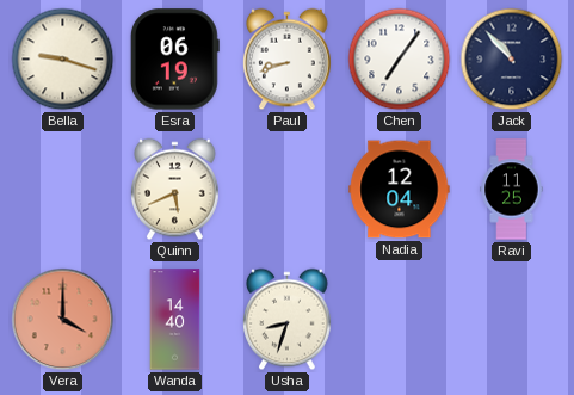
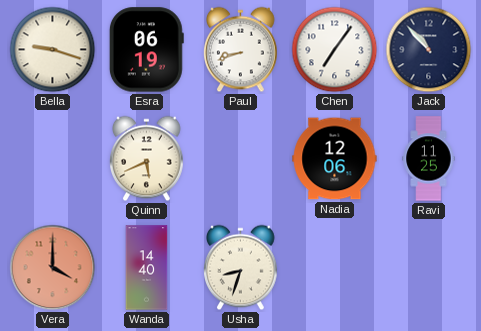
Nadia: 12:04 -> 12:06 (335, 159)
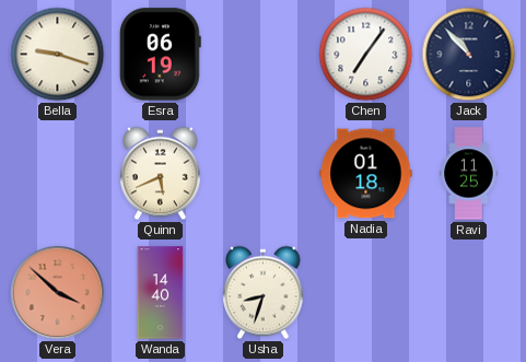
Paul: 8:42 -> none (241, 50)
Nadia: 12:06 -> 01:18 (366, 174)
Vera: 4:00 -> 3:52 (58, 293)
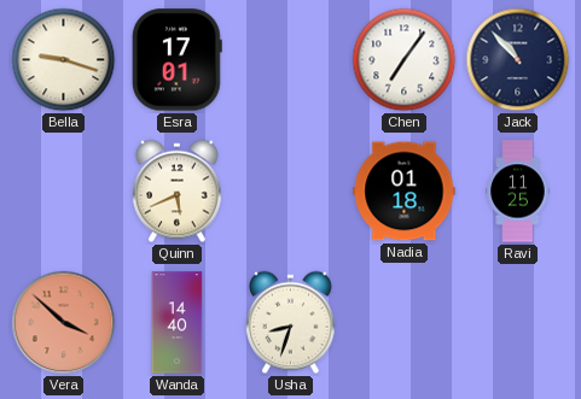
Esra: 06:19 -> 17:01 (176, 60)
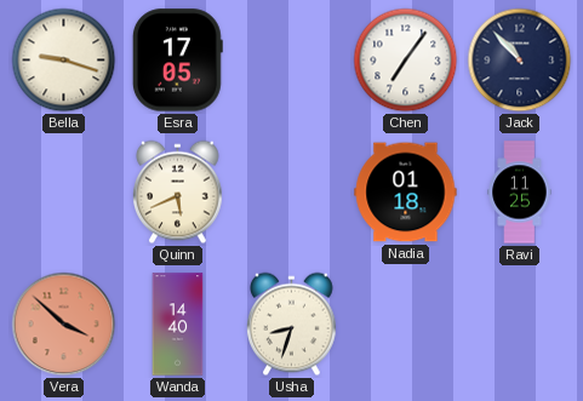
Esra: 17:01 -> 17:05 (177, 61)
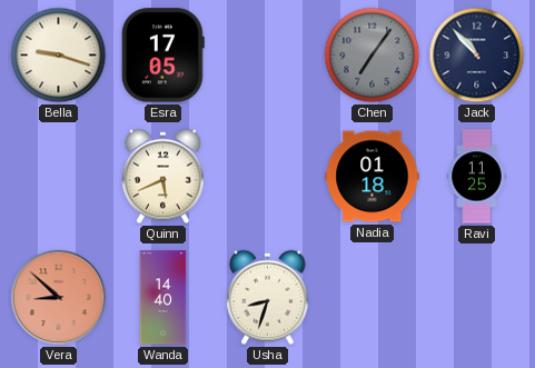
Chen dial: white -> grey (373, 56)
Vera: 3:52 -> 8:52 (59, 298)
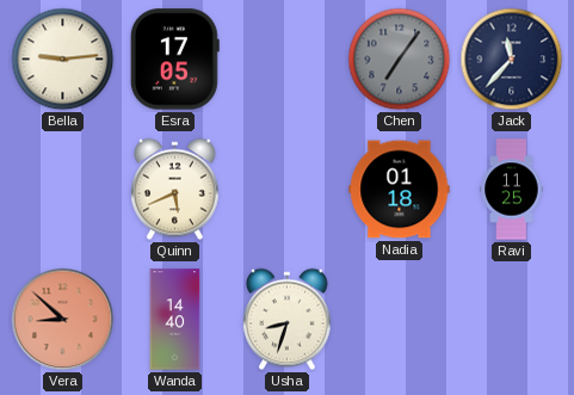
Bella: 9:18 -> 9:14 (63, 60)
Jack: 10:53 -> 11:37 (512, 60)
